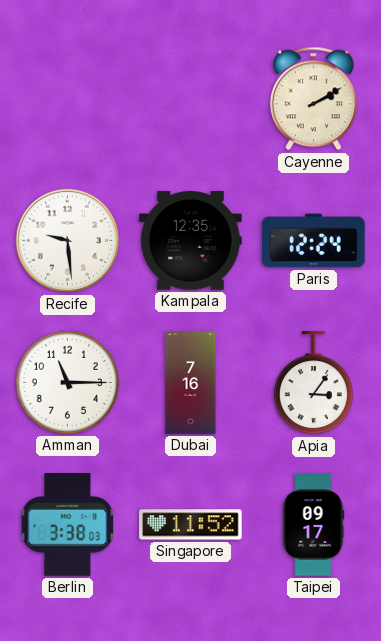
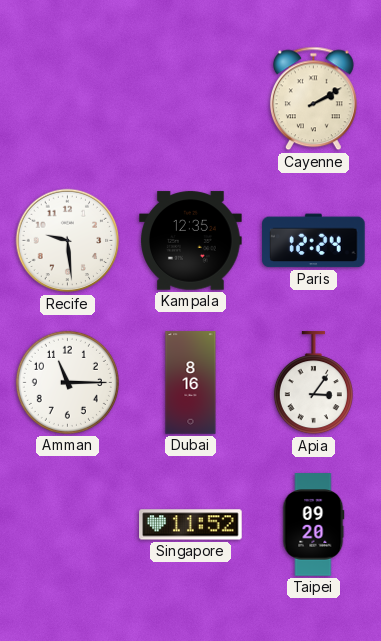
Dubai: 7:16 -> 8:16 (191, 383)
Berlin: 3:38 -> none (68, 525)
Taipei: 09:17 -> 09:20 (313, 525)
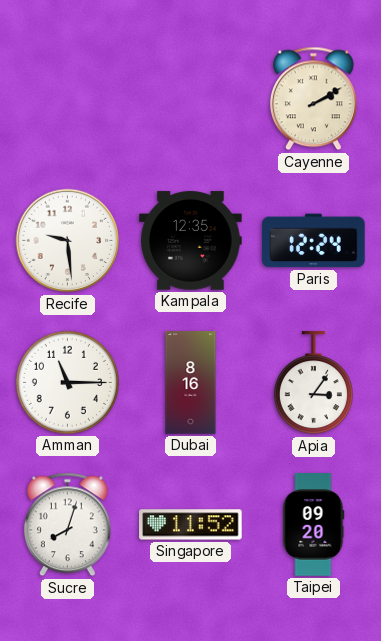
Sucre: none -> 8:03 (67, 525)
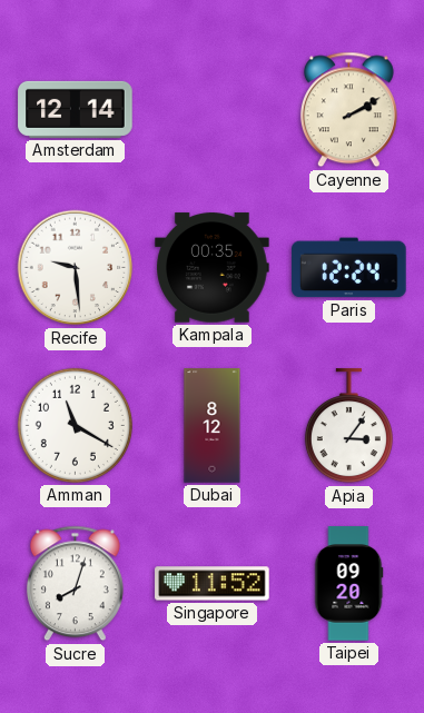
Amsterdam: none -> 12:14 (76, 109)
Kampala: 12:35 -> 00:35 (213, 268)
Amman: 11:15 -> 11:20 (75, 425)
Dubai: 8:16 -> 8:12 (213, 426)
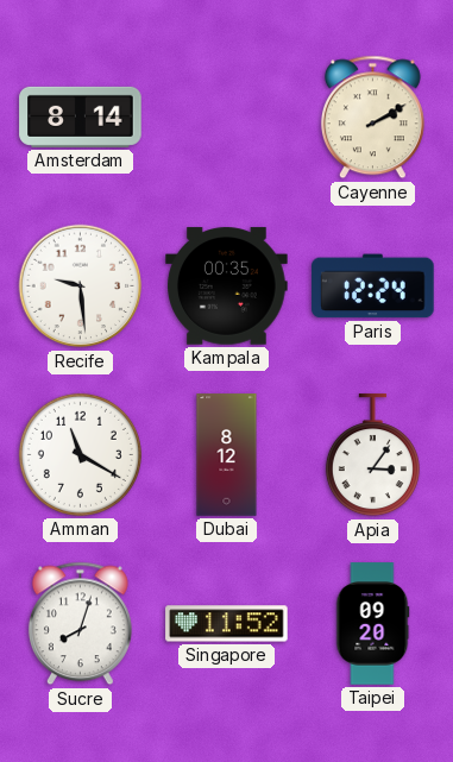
Amsterdam: 12:14 -> 8:14 (81, 116)
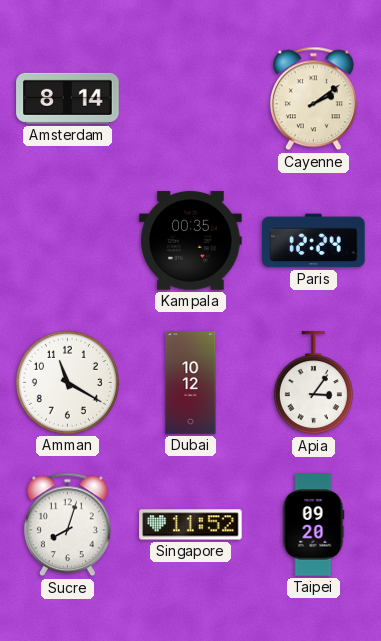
Cayenne: 2:10 -> 2:09 (313, 99)
Recife: 9:29 -> none (81, 286)
Dubai: 8:12 -> 10:12 (191, 383)
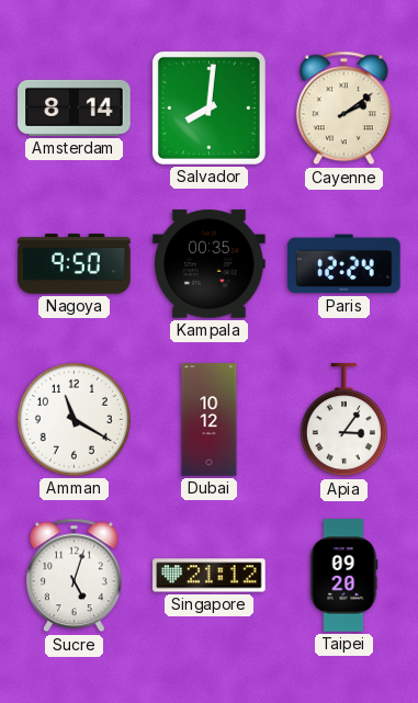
Salvador: none -> 8:01 (208, 107)
Nagoya: none -> 9:50 (75, 264)
Sucre: 8:03 -> 5:03 (74, 576)
Singapore: 11:52 -> 21:12 (210, 576)
